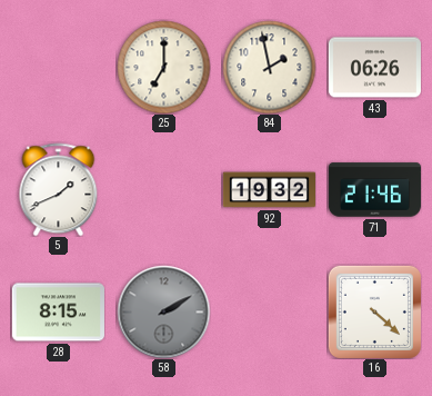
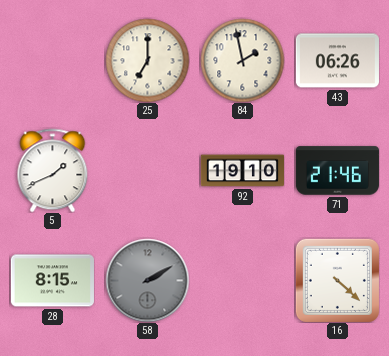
92: 19:32 -> 19:10 (242, 171)
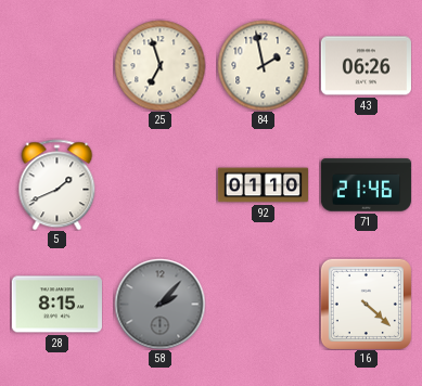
25: 7:00 -> 6:57 (159, 65)
92: 19:10 -> 01:10 (263, 185)
58: 2:10 -> 2:07 (159, 304)
